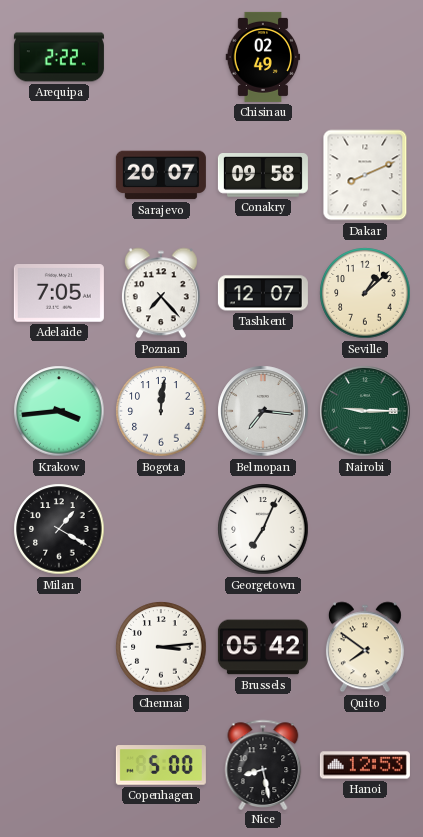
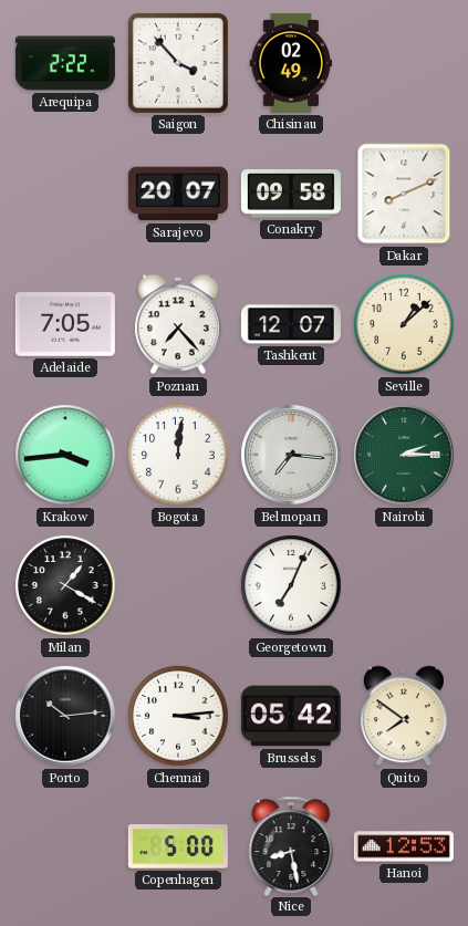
Saigon: none -> 3:53 (178, 63)
Nairobi: 9:15 -> 2:15 (404, 455)
Porto: none -> 10:14 (65, 716)
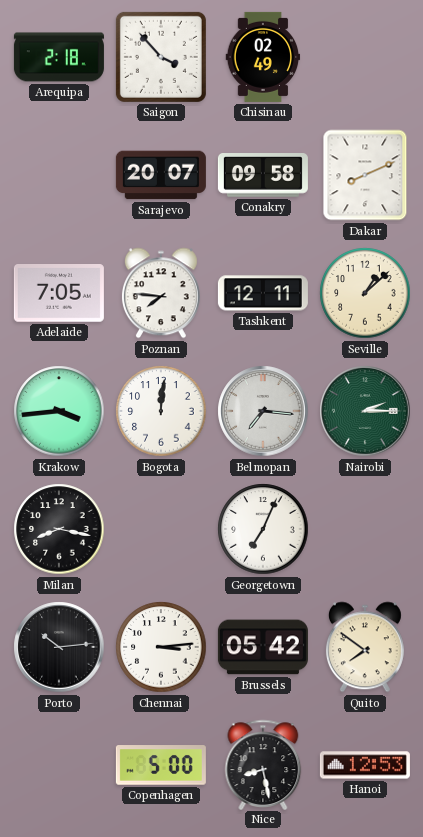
Arequipa: 2:22 -> 2:18 (59, 57)
Poznan: 7:23 -> 7:46 (161, 293)
Tashkent: 12:07 -> 12:11 (263, 293)
Milan: 1:20 -> 8:17 (59, 529)
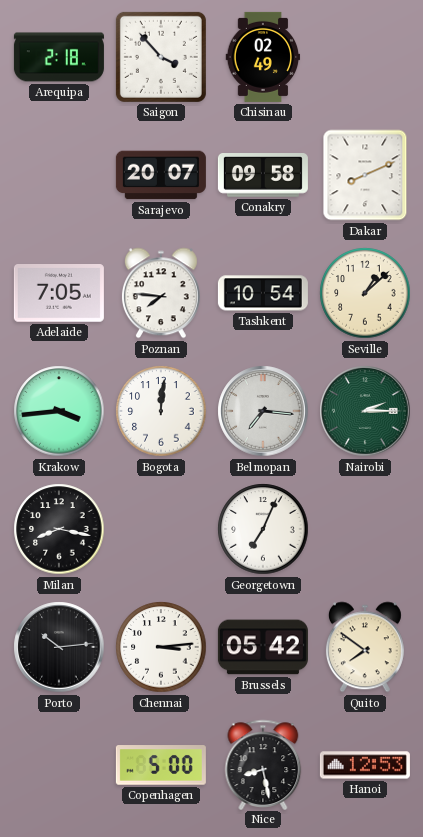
Tashkent: 12:11 -> 10:54 (263, 293)
